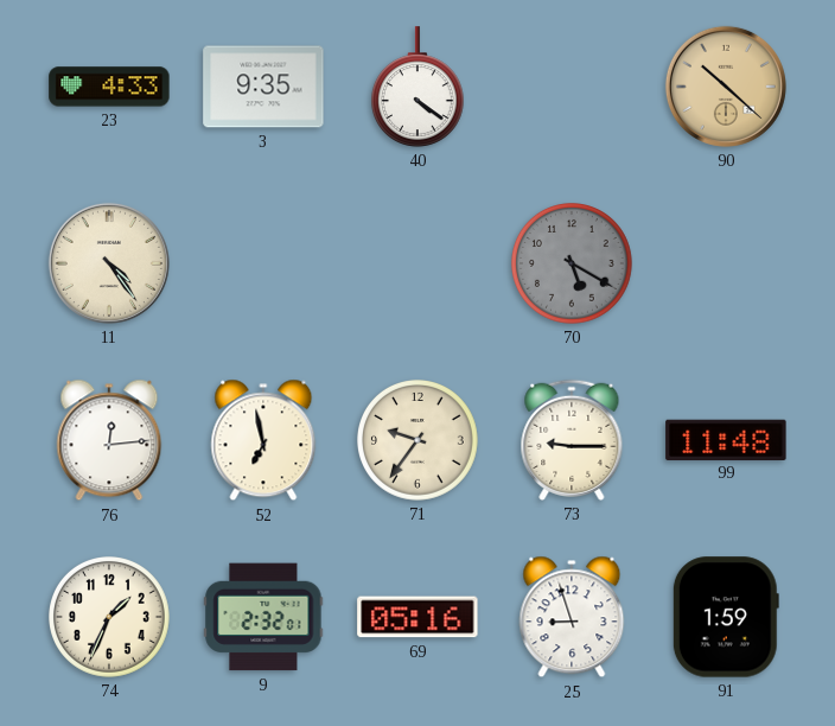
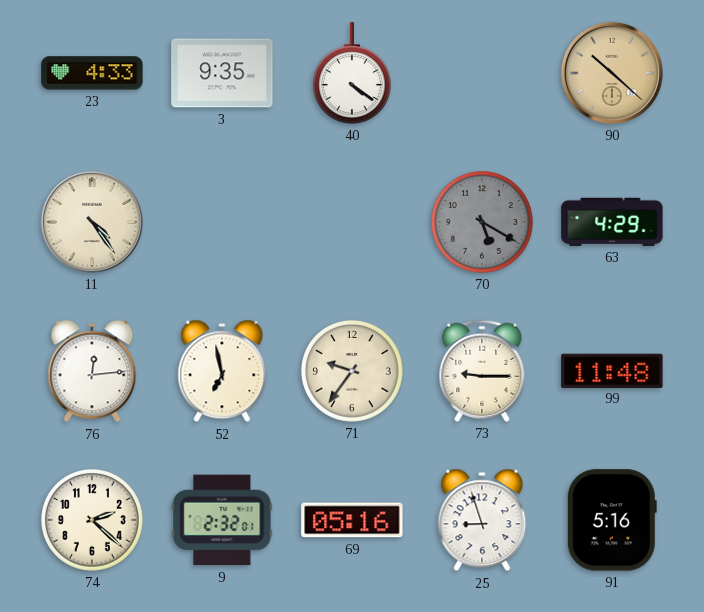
63: none -> 4:29 (612, 222)
74: 1:34 -> 2:22 (93, 521)
91: 1:59 -> 5:16 (612, 520)
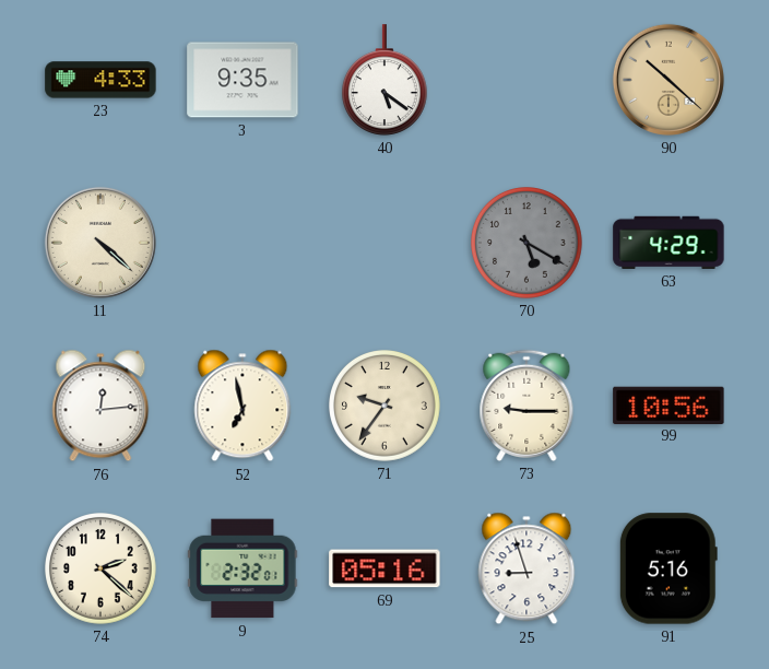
40: 4:21 -> 5:21 (384, 80)
11: 4:24 -> 4:22 (100, 243)
99: 11:48 -> 10:56 (669, 404)
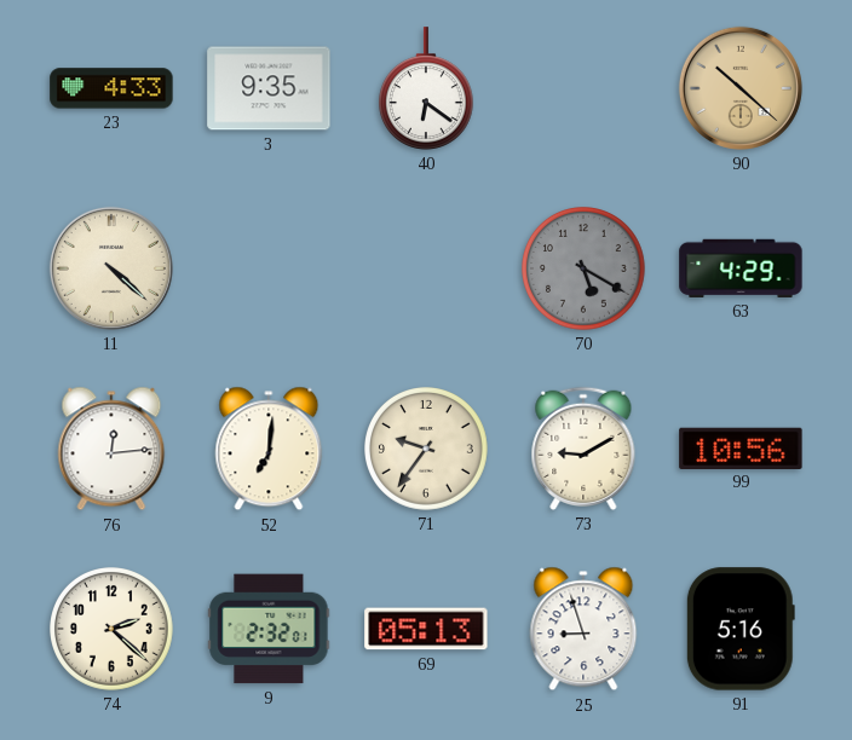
40: 5:21 -> 6:21 (426, 88)
52: 6:58 -> 7:01 (269, 449)
73: 9:15 -> 9:10 (583, 449)
69: 05:16 -> 05:13 (426, 629)
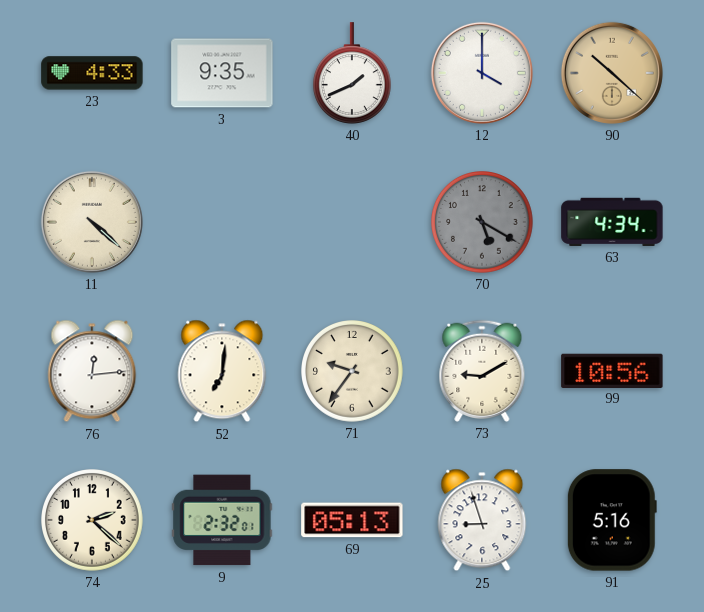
40: 6:21 -> 1:41 (352, 73)
12: none -> 4:00 (482, 73)
63: 4:29 -> 4:34 (612, 222)
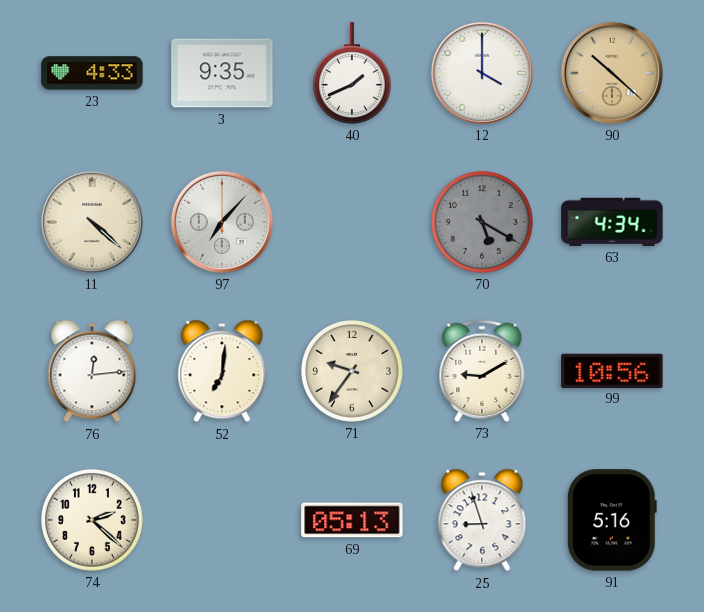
97: none -> 7:07 (222, 222)
9: 2:32 -> none (222, 520)
